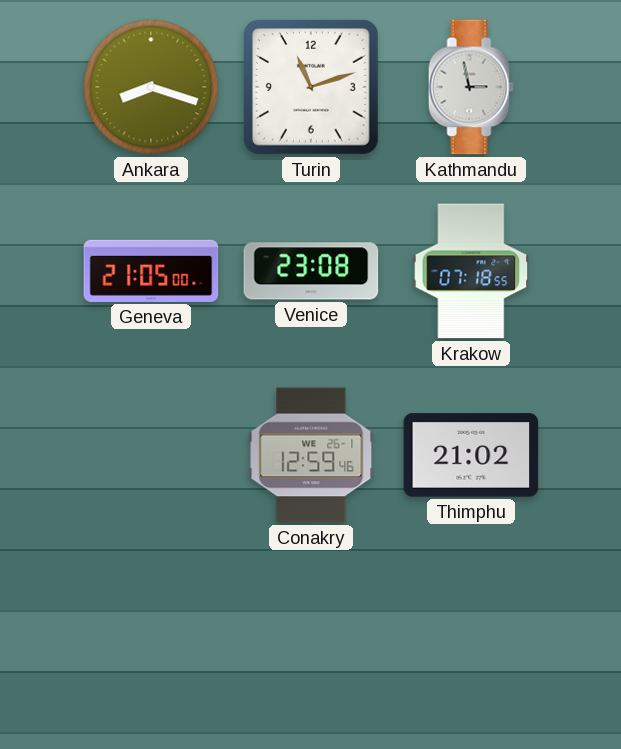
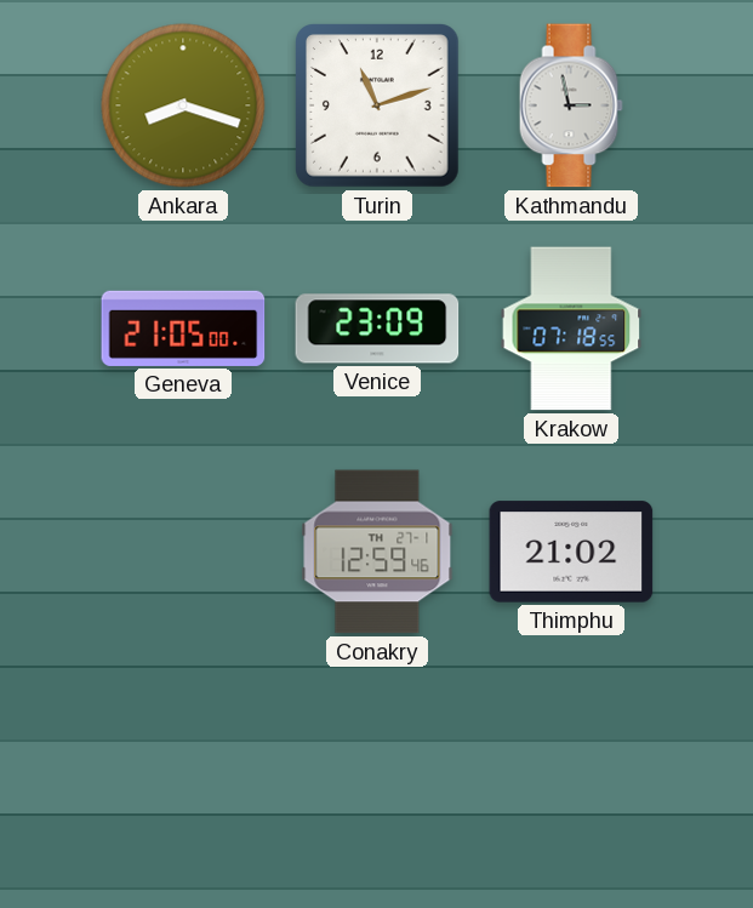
Venice: 23:08 -> 23:09 (377, 329)
Conakry date: WE 26-1 -> TH 27-1 (377, 552)
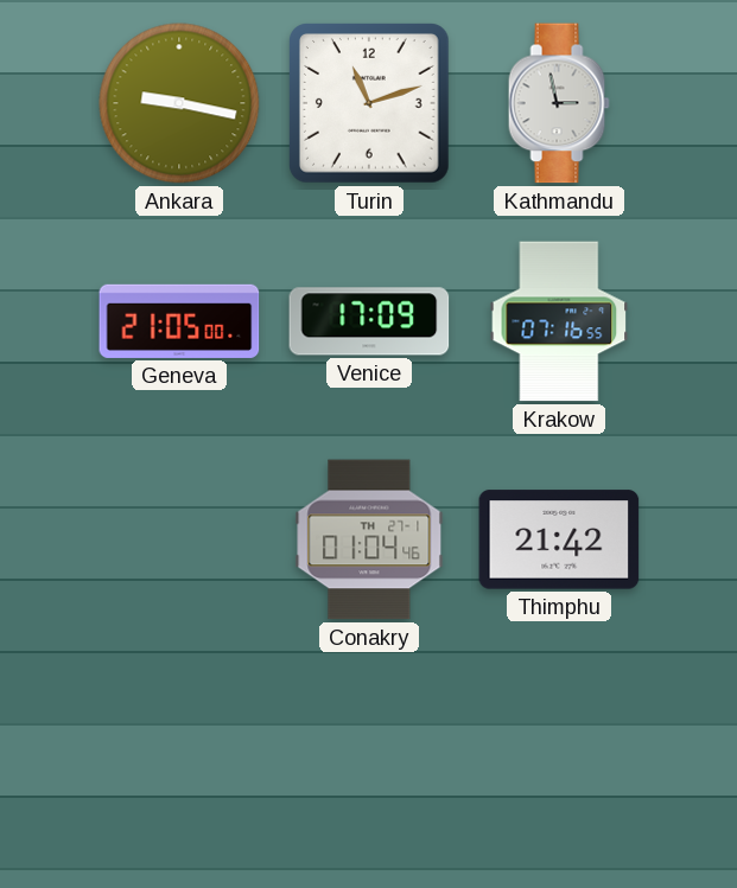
Ankara: 8:18 -> 9:17 (179, 103)
Venice: 23:09 -> 17:09 (369, 321)
Krakow: 07:18 -> 07:16 (559, 321)
Conakry: 12:59 -> 01:04 (369, 539)
Thimphu: 21:02 -> 21:42 (559, 539)
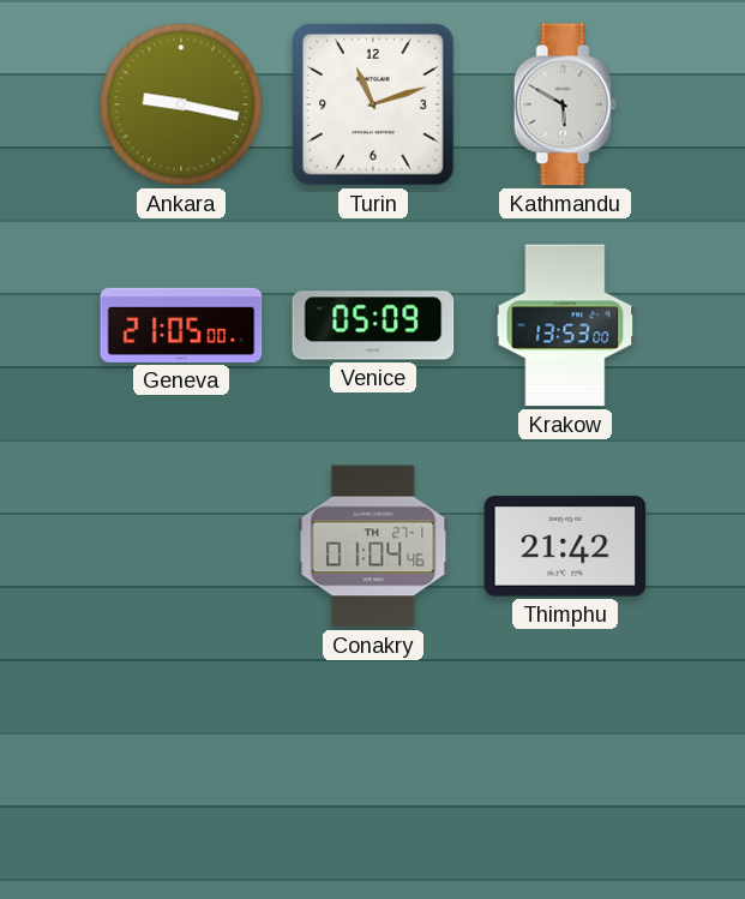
Kathmandu: 2:58 -> 5:50 (565, 104)
Venice: 17:09 -> 05:09 (373, 325)
Krakow: 07:16 -> 13:53 (565, 325)
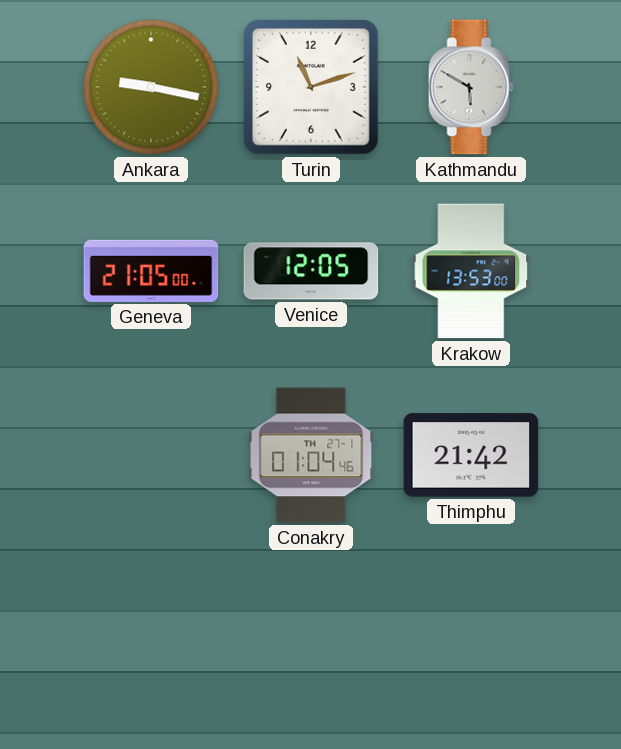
Venice: 05:09 -> 12:05 (311, 271)
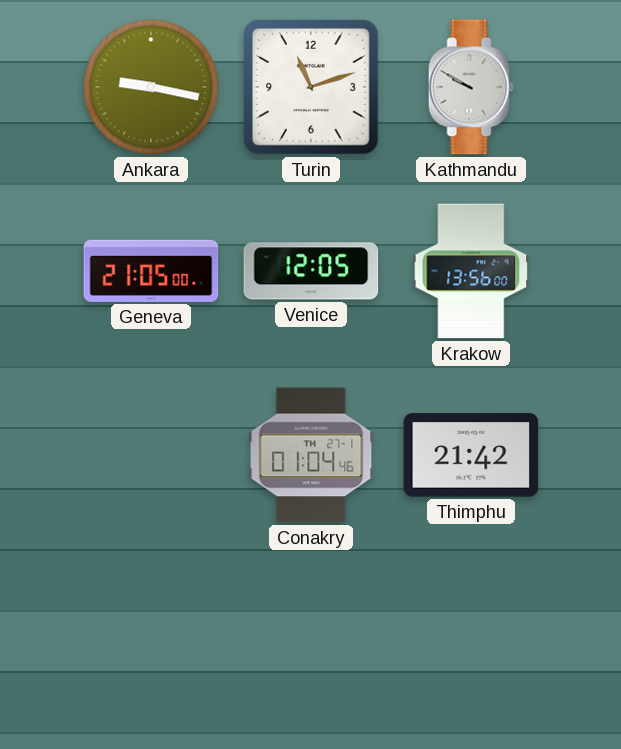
Kathmandu: 5:50 -> 9:50 (471, 87)
Krakow: 13:53 -> 13:56 (471, 271)
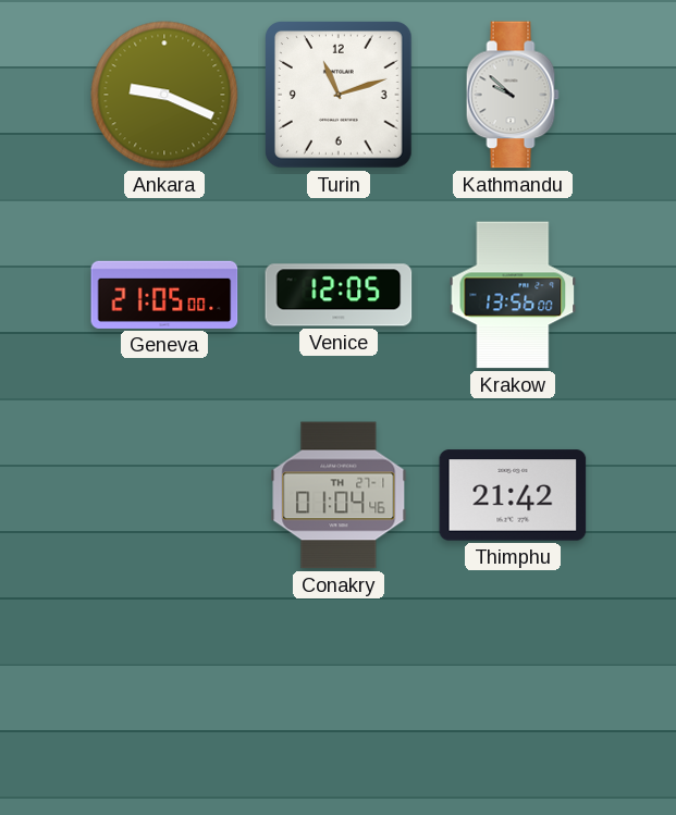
Ankara: 9:17 -> 9:19 (164, 95)
Kathmandu: 9:50 -> 9:52 (513, 95)
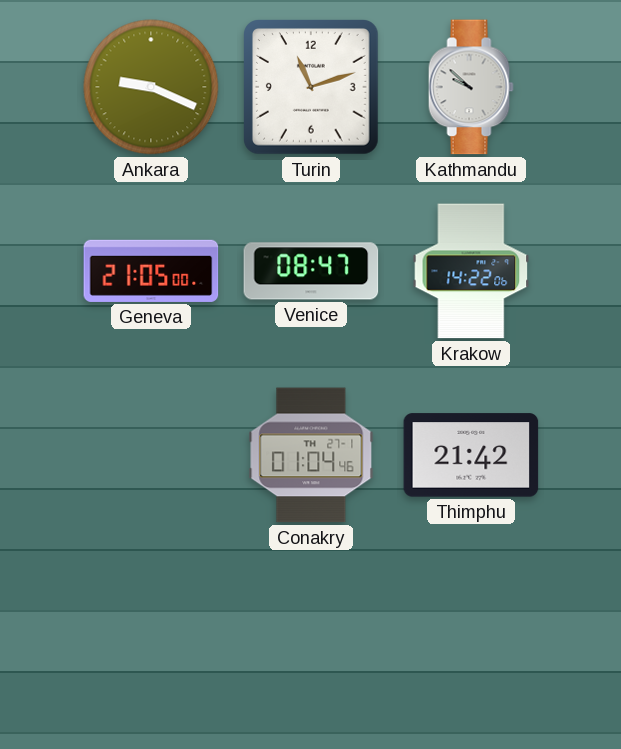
Venice: 12:05 -> 08:47 (311, 271)
Krakow: 13:56 -> 14:22 (471, 271)
